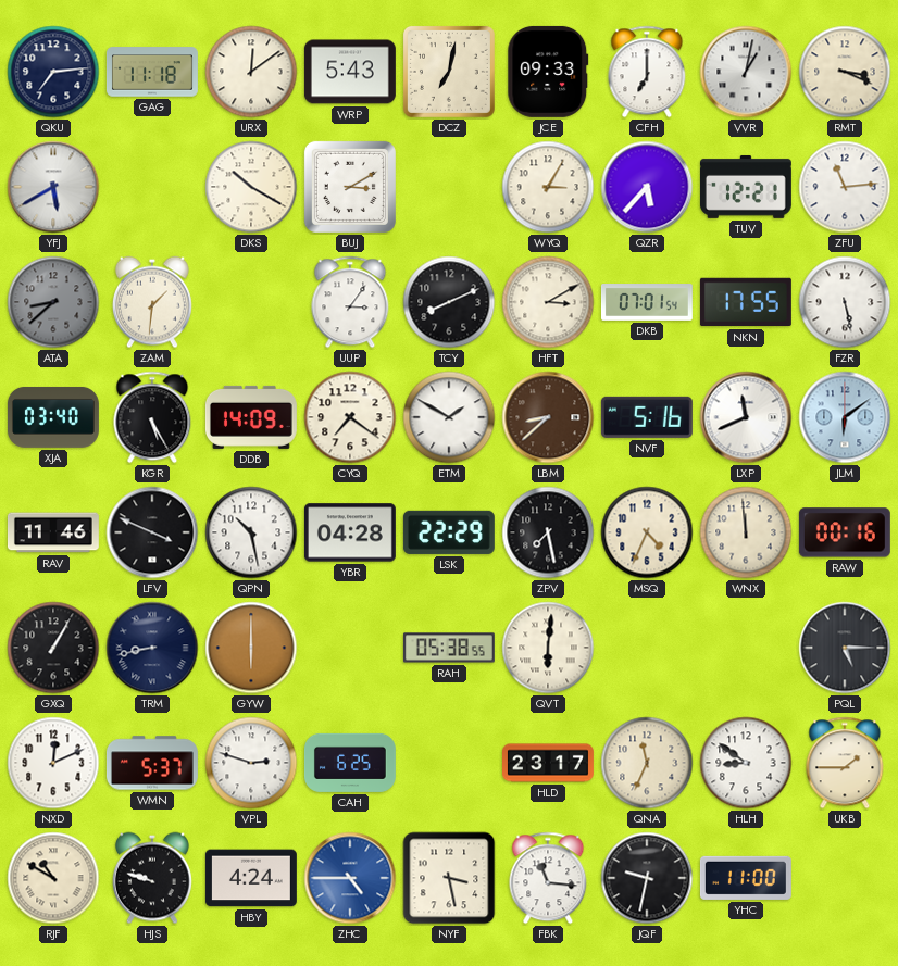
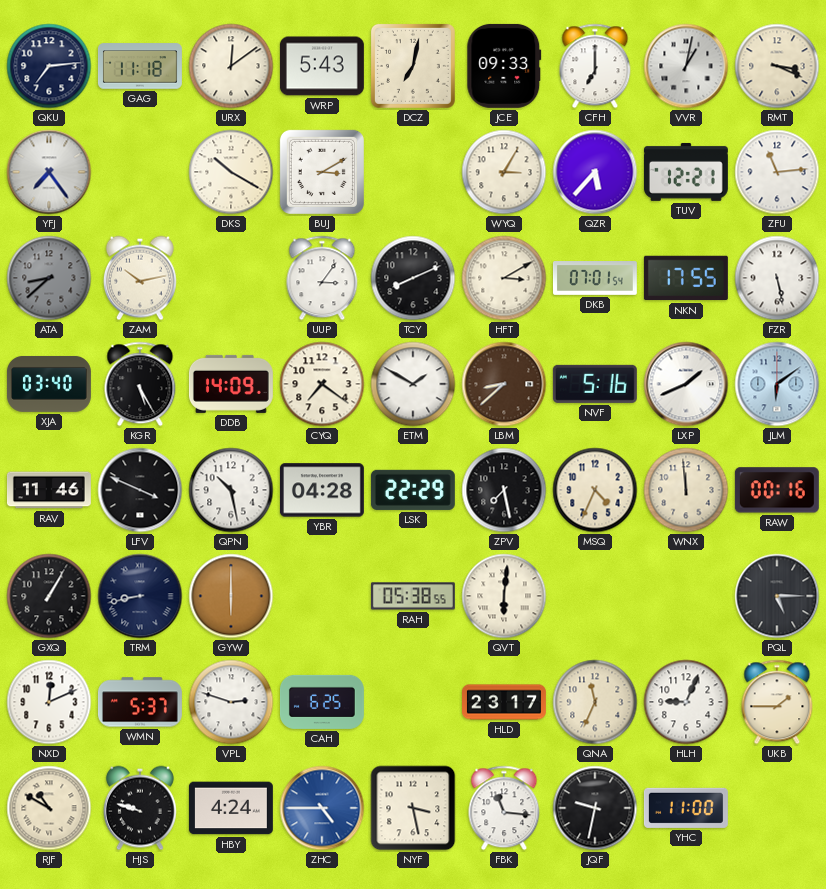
YFJ: 5:40 -> 7:24 (49, 172)
ZAM: 1:31 -> 10:13 (140, 278)
LXP: 11:41 -> 1:41 (686, 384)
HLH: 8:51 -> 9:04 (686, 702)
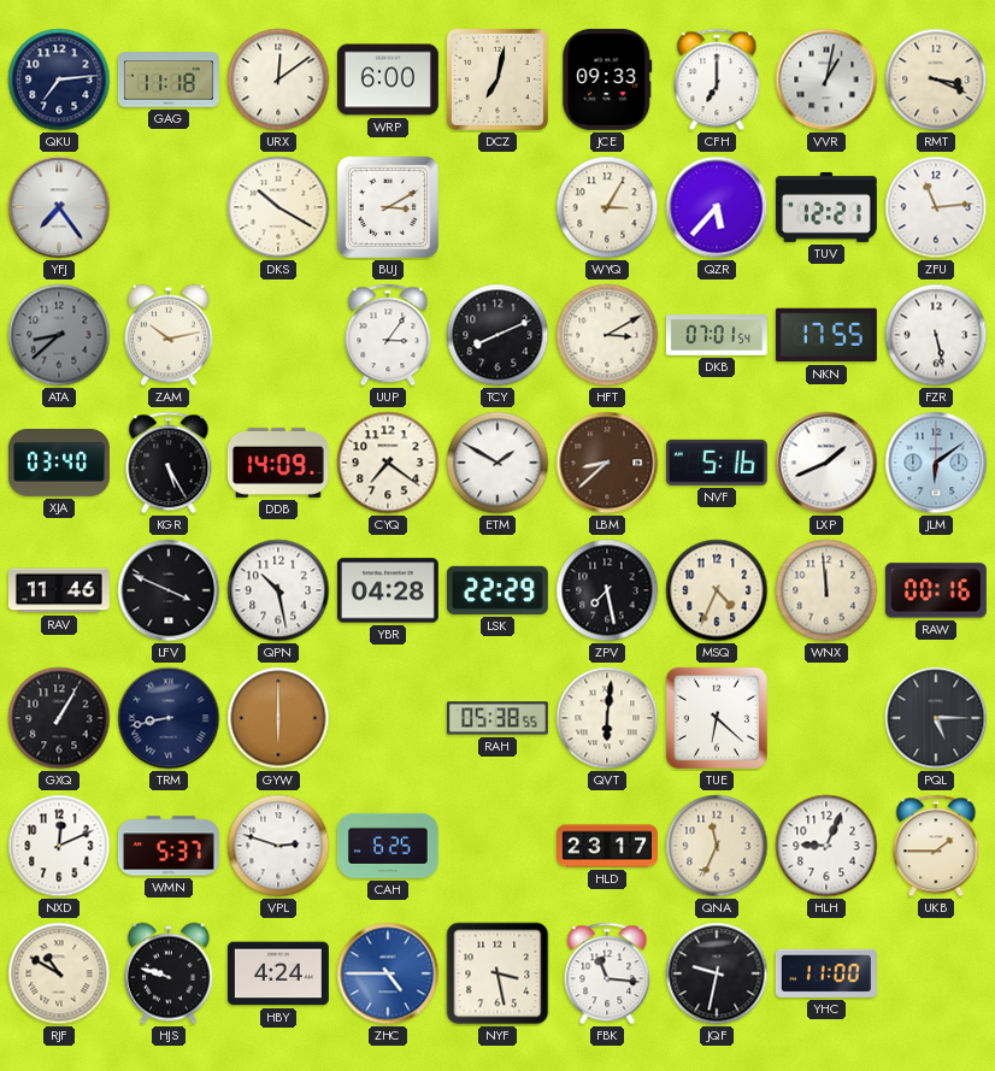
WRP: 5:43 -> 6:00 (388, 80)
TUE: none -> 6:22 (717, 718)
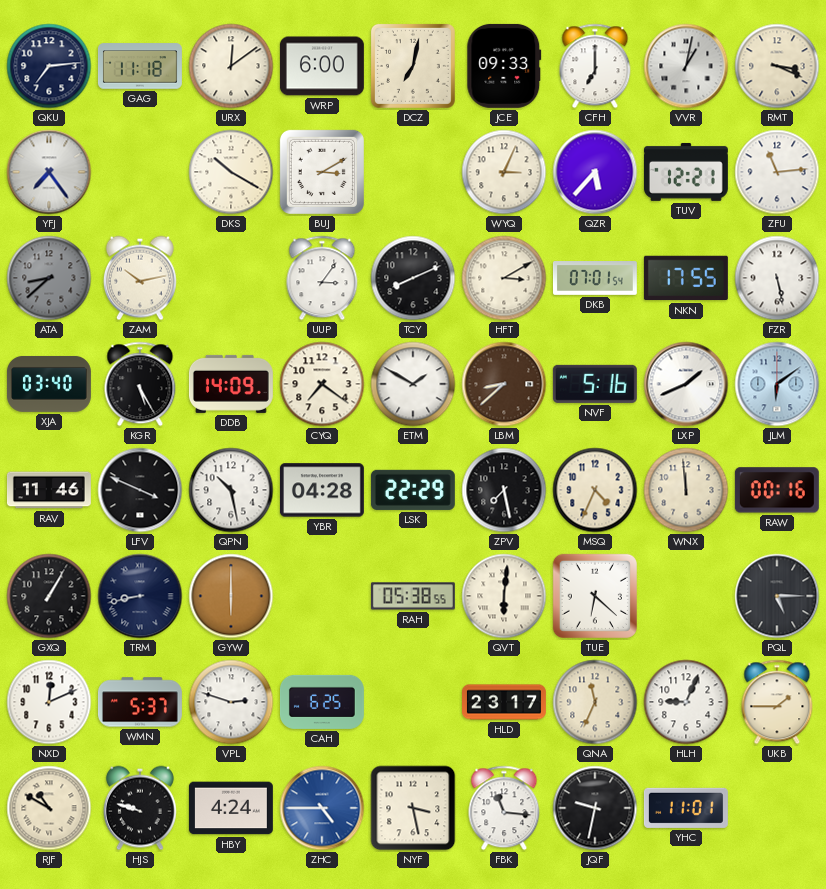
WYQ: 3:05 -> 3:04 (504, 172)
YHC: 11:00 -> 11:01 (686, 808)
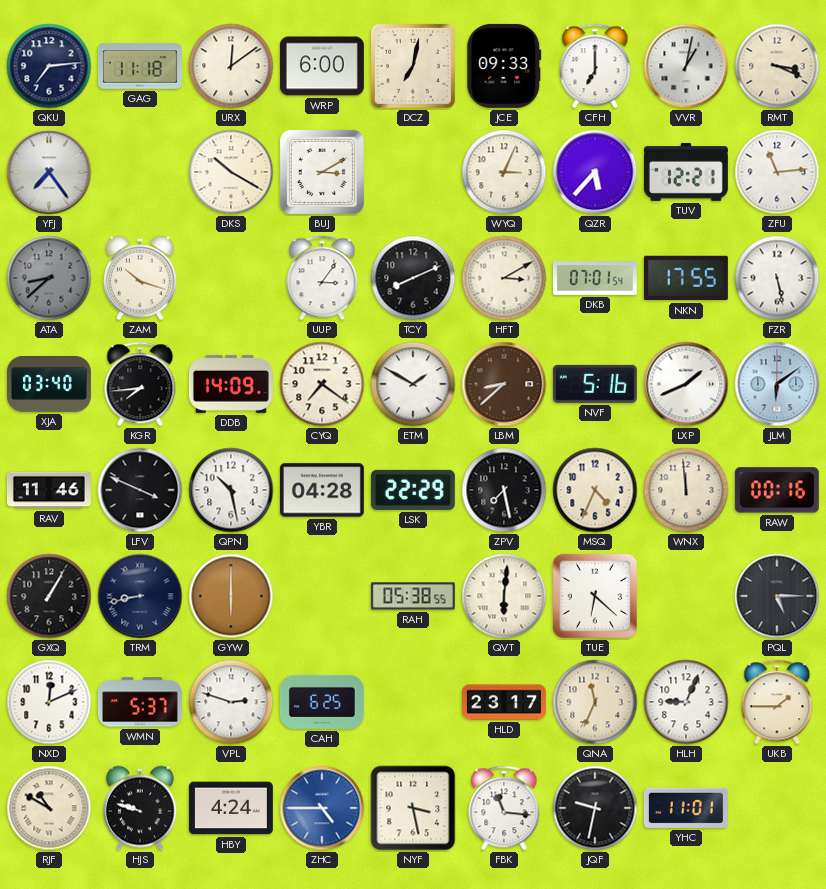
ZAM: 10:13 -> 10:18 (140, 278)
KGR: 5:25 -> 7:44 (140, 384)
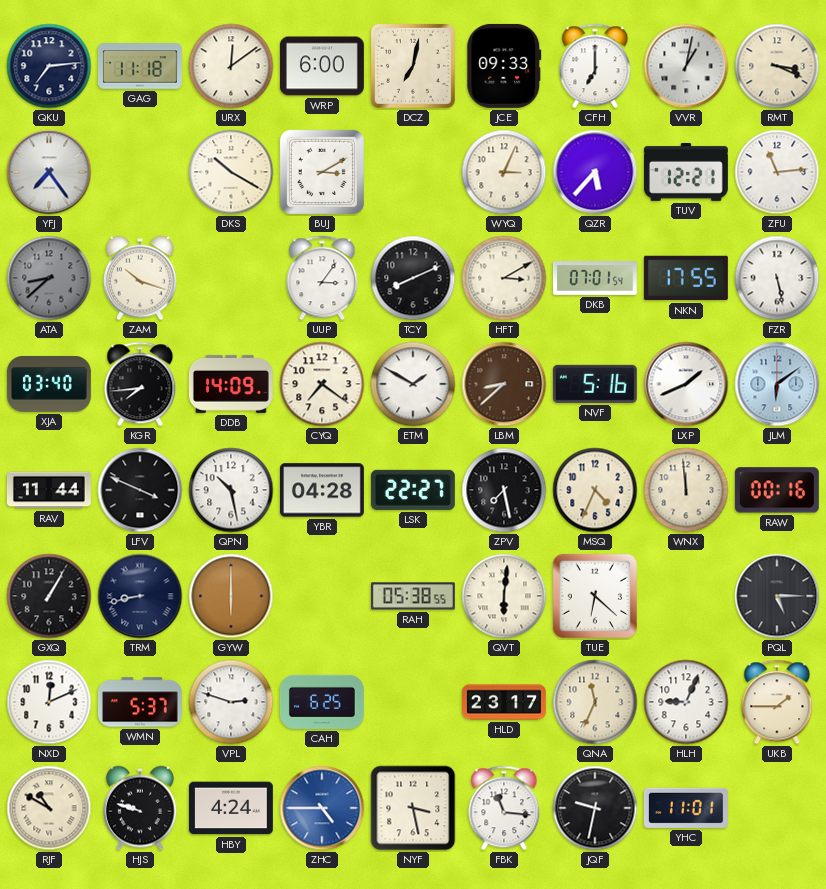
RAV: 11:46 -> 11:44 (49, 490)
LSK: 22:29 -> 22:27 (413, 490)
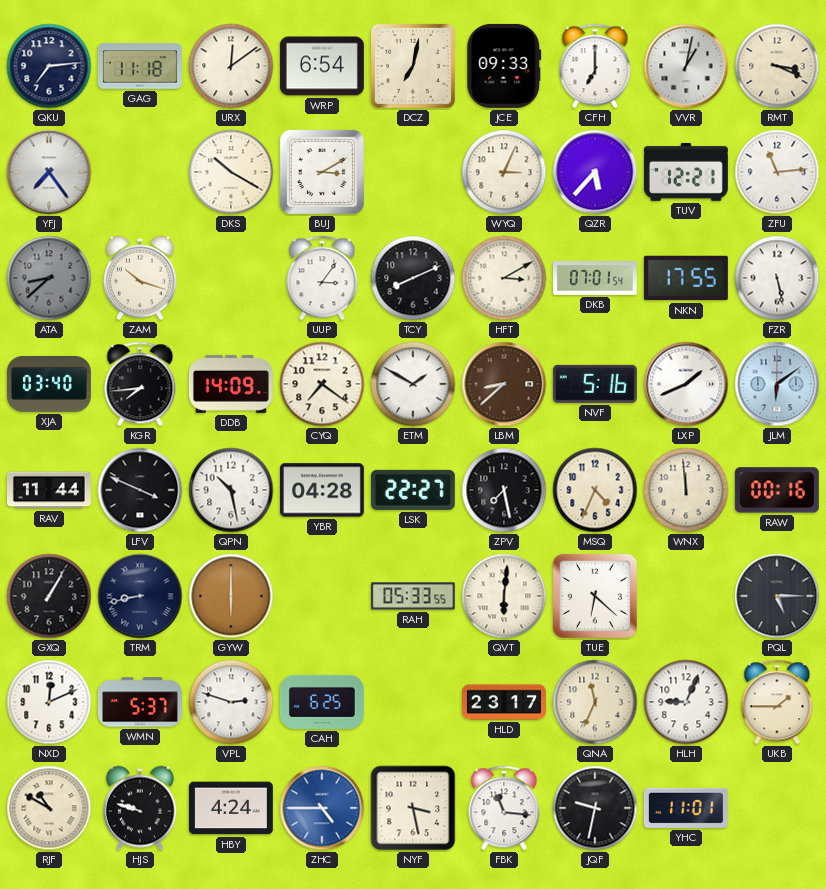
WRP: 6:00 -> 6:54 (322, 66)
RAH: 05:38 -> 05:33 (413, 596)
